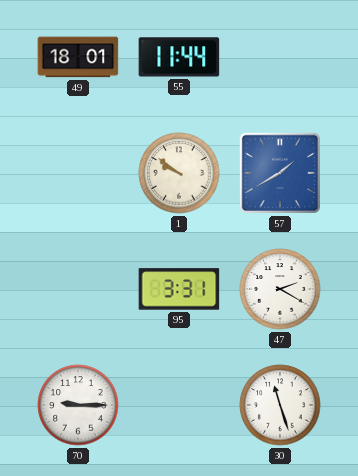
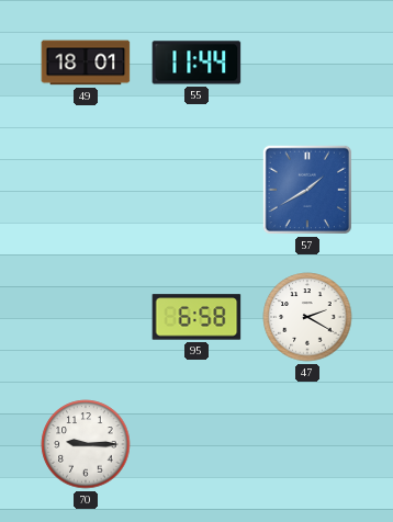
1: 9:51 -> none (179, 173)
95: 3:31 -> 6:58 (196, 317)
30: 11:27 -> none (280, 405)
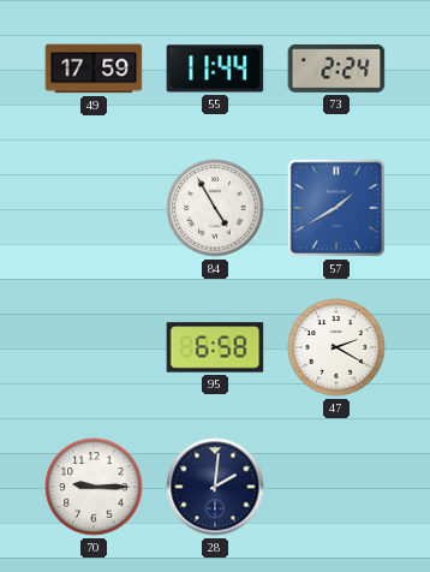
49: 18:01 -> 17:59 (94, 68)
73: none -> 2:24 (336, 68)
84: none -> 4:55 (215, 208)
28: none -> 2:01 (215, 487)
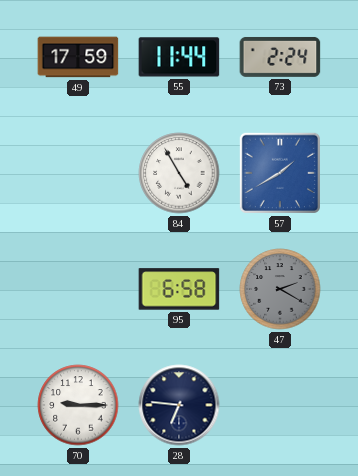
47 dial: white -> grey (280, 289)
28: 2:01 -> 6:46 (179, 405)
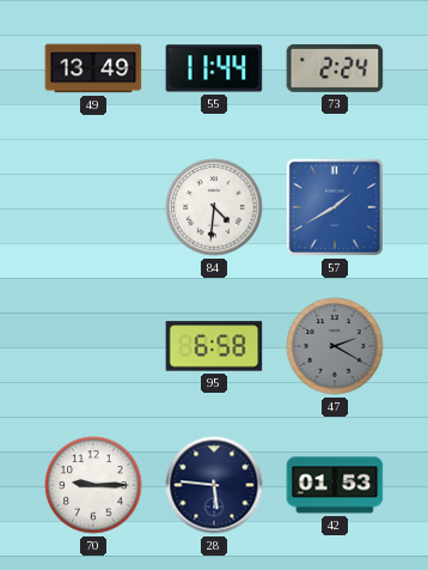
49: 17:59 -> 13:49 (93, 68)
84: 4:55 -> 4:31 (214, 207)
28: 6:46 -> 5:46 (214, 485)
42: none -> 01:53 (335, 485)
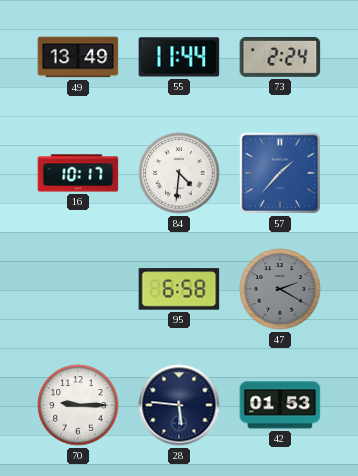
16: none -> 10:17 (78, 173)
57: 1:40 -> 1:37 (280, 173)
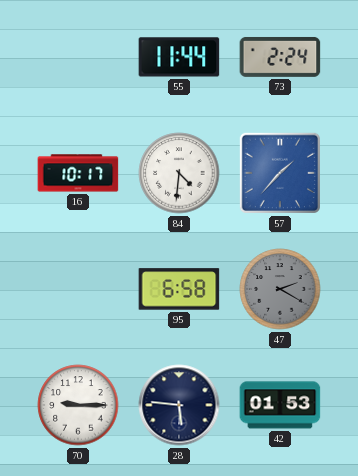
49: 13:49 -> none (78, 57)
